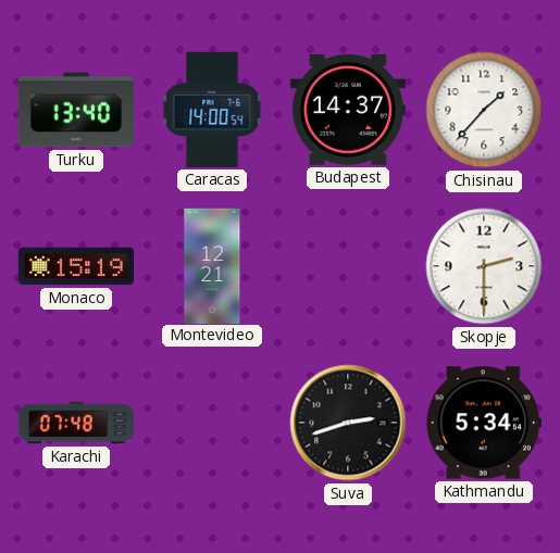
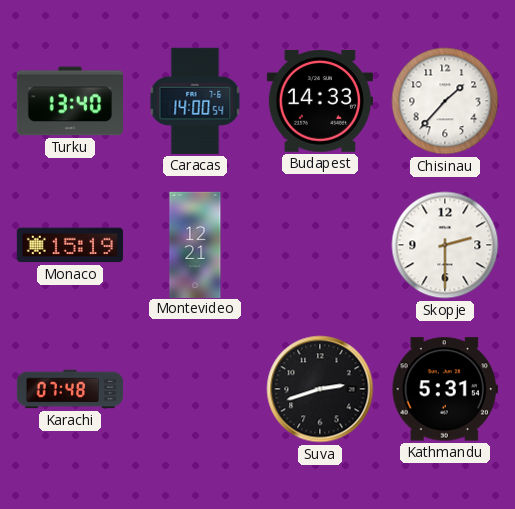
Budapest: 14:37 -> 14:33 (320, 101)
Kathmandu: 5:34 -> 5:31 (445, 389)
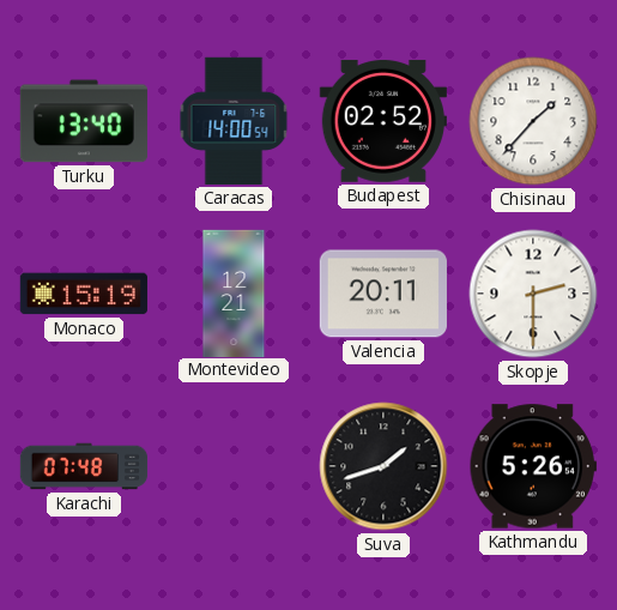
Budapest: 14:33 -> 02:52 (383, 121)
Valencia: none -> 20:11 (383, 294)
Suva: 2:42 -> 1:42 (383, 466)
Kathmandu: 5:31 -> 5:26 (533, 466)
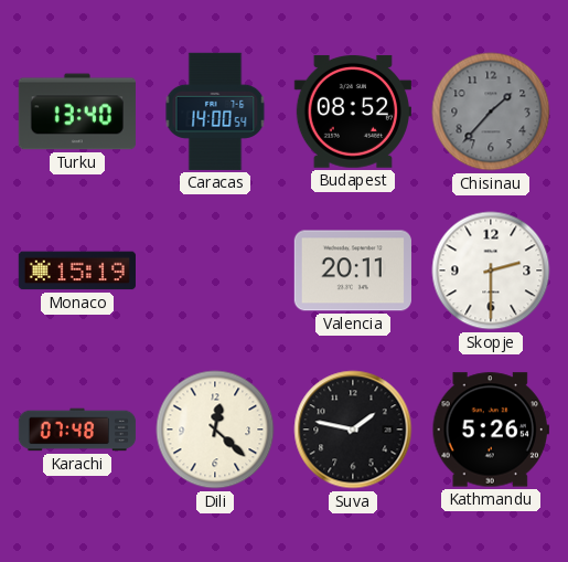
Budapest: 02:52 -> 08:52 (353, 112)
Chisinau dial: white -> grey (491, 112)
Montevideo: 12:21 -> none (234, 292)
Dili: none -> 12:22 (215, 430)
Suva: 1:42 -> 1:47 (353, 430)
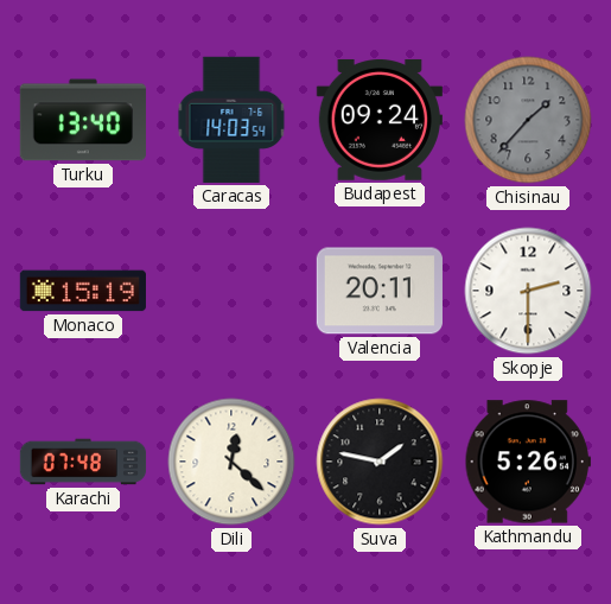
Caracas: 14:00 -> 14:03 (231, 120)
Budapest: 08:52 -> 09:24 (380, 120)
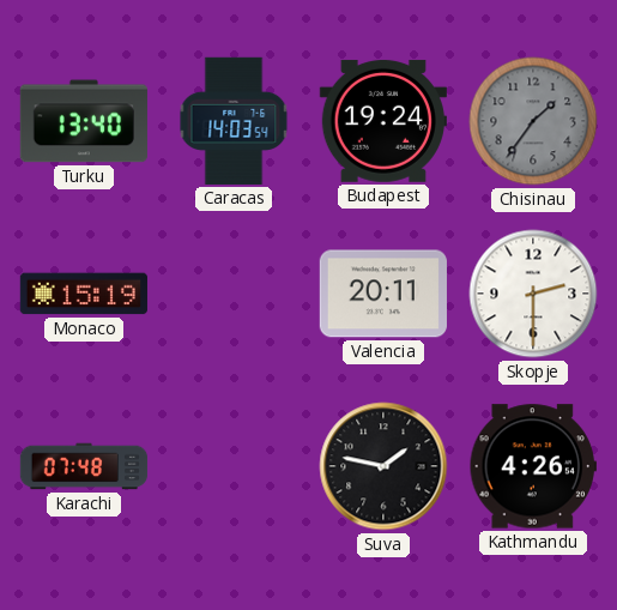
Budapest: 09:24 -> 19:24 (383, 121)
Chisinau: 1:37 -> 1:36 (533, 121)
Dili: 12:22 -> none (231, 462)
Kathmandu: 5:26 -> 4:26 (533, 466)
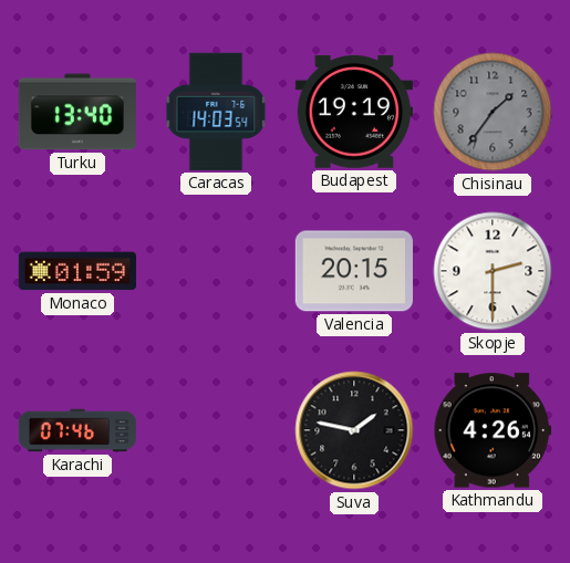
Budapest: 19:24 -> 19:19 (354, 112)
Monaco: 15:19 -> 01:59 (77, 271)
Valencia: 20:11 -> 20:15 (354, 271)
Karachi: 07:48 -> 07:46 (77, 430)
